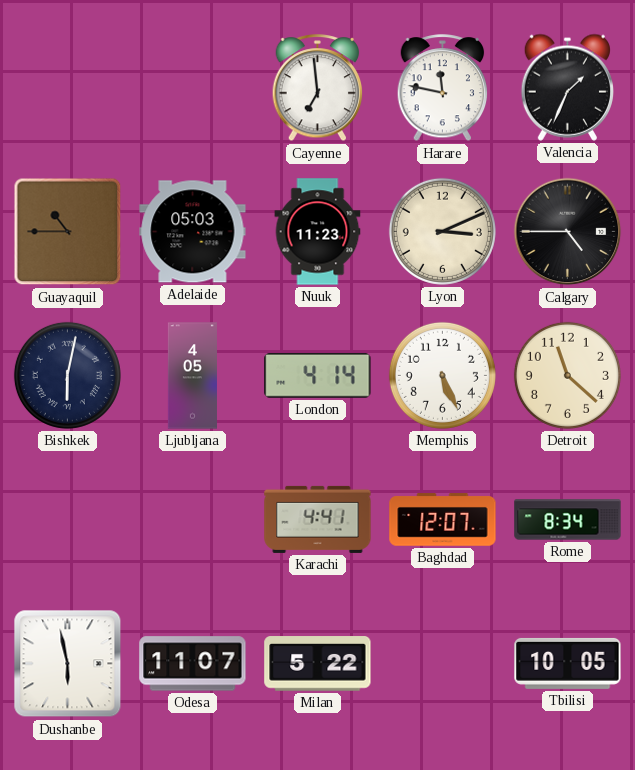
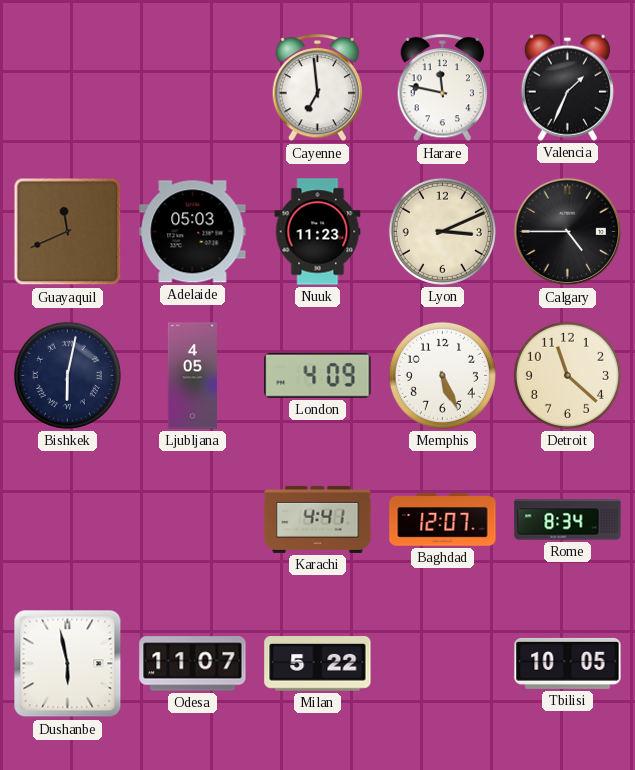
Guayaquil: 10:45 -> 11:41 (68, 232)
London: 4:14 -> 4:09 (318, 375)
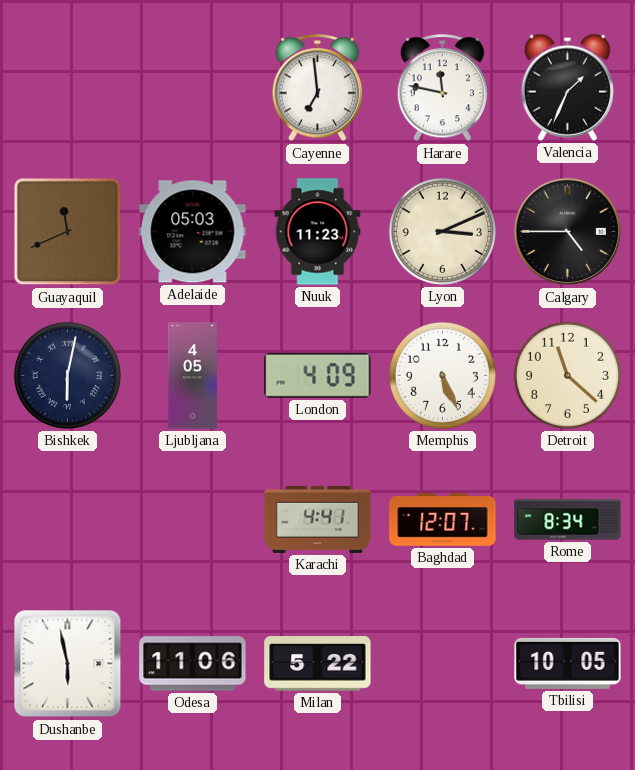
Odesa: 11:07 -> 11:06 (193, 664)
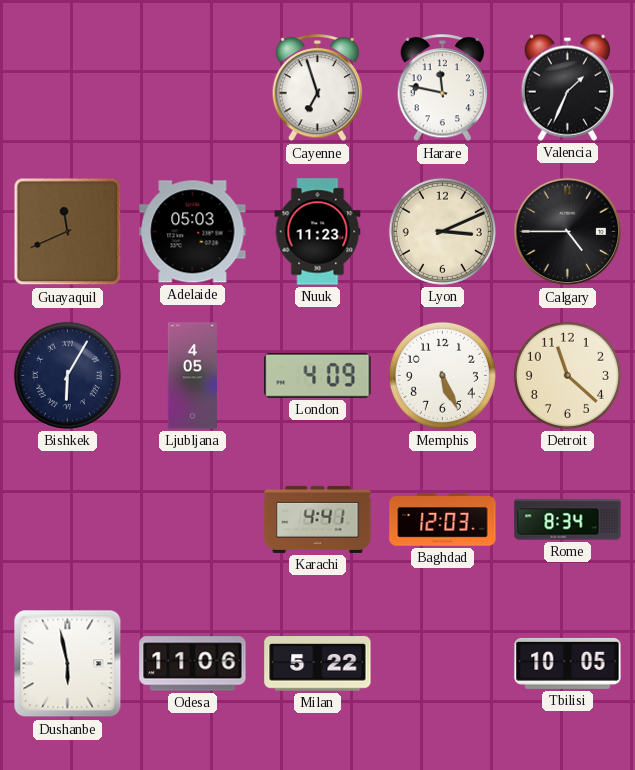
Cayenne: 6:59 -> 6:57 (318, 88)
Bishkek: 6:02 -> 6:05 (67, 375)
Baghdad: 12:07 -> 12:03 (443, 520)
